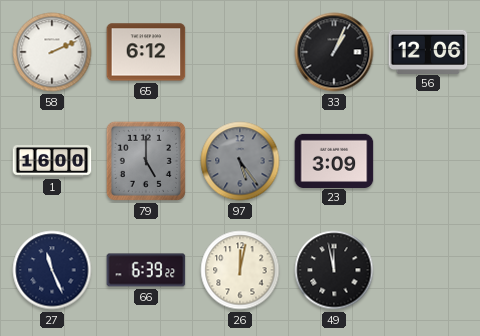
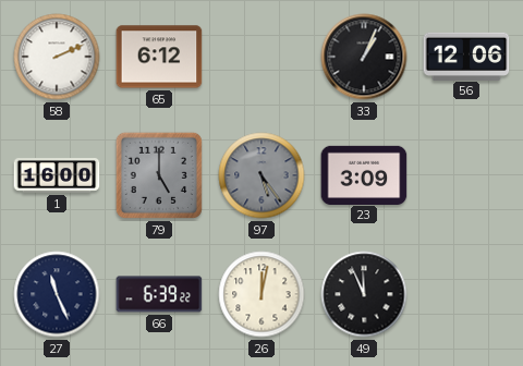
49: 11:58 -> 11:56 (364, 294)
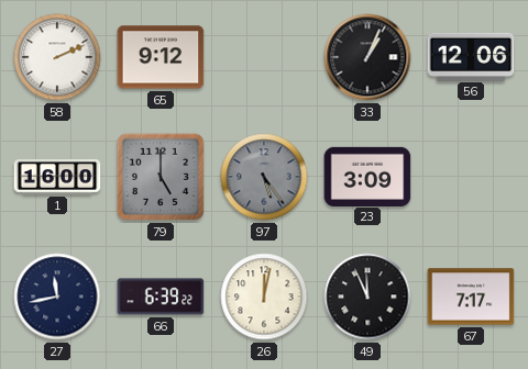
65: 6:12 -> 9:12 (161, 57)
27: 11:26 -> 11:43 (57, 297)
67: none -> 7:17 (471, 297)
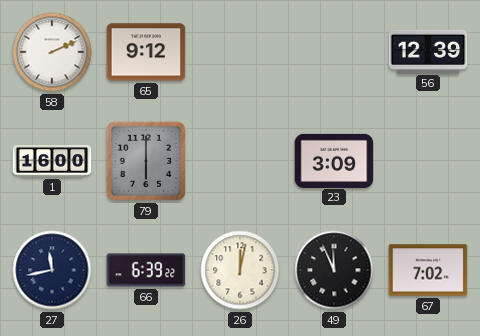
33: 1:04 -> none (367, 57)
56: 12:06 -> 12:39 (428, 51)
79: 5:00 -> 6:00 (146, 161)
97: 5:24 -> none (264, 177)
67: 7:17 -> 7:02 (428, 270)
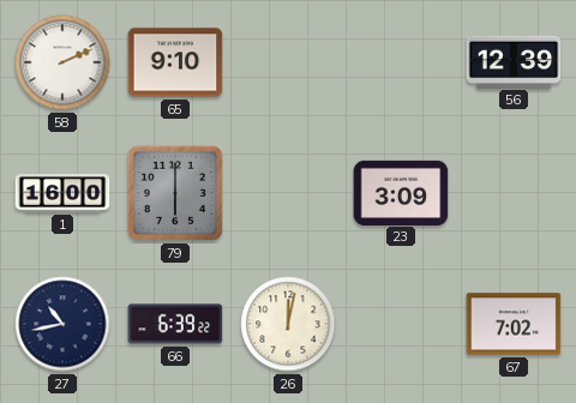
65: 9:12 -> 9:10 (175, 62)
27: 11:43 -> 10:43 (62, 324)
49: 11:56 -> none (334, 270)
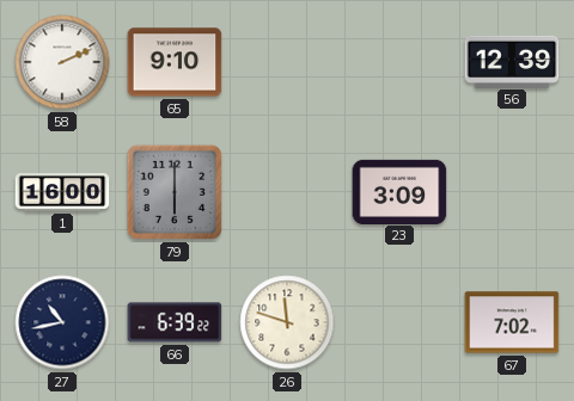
26: 12:02 -> 11:48 (287, 322)
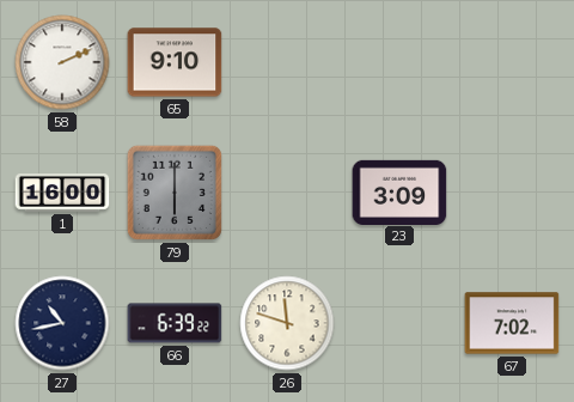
56: 12:39 -> none (512, 61)
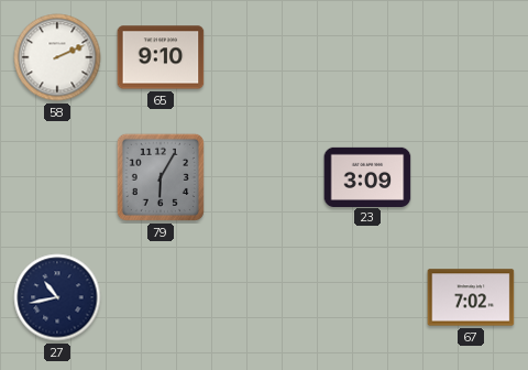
1: 16:00 -> none (62, 194)
79: 6:00 -> 6:05 (161, 177)
66: 6:39 -> none (175, 323)
26: 11:48 -> none (287, 323)
